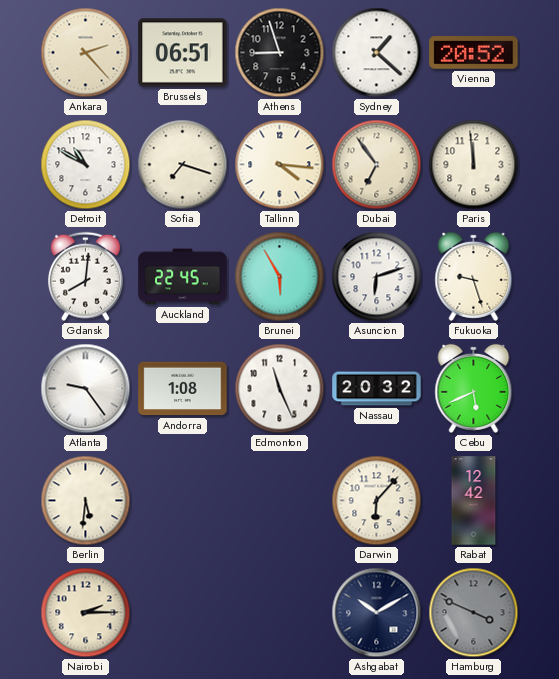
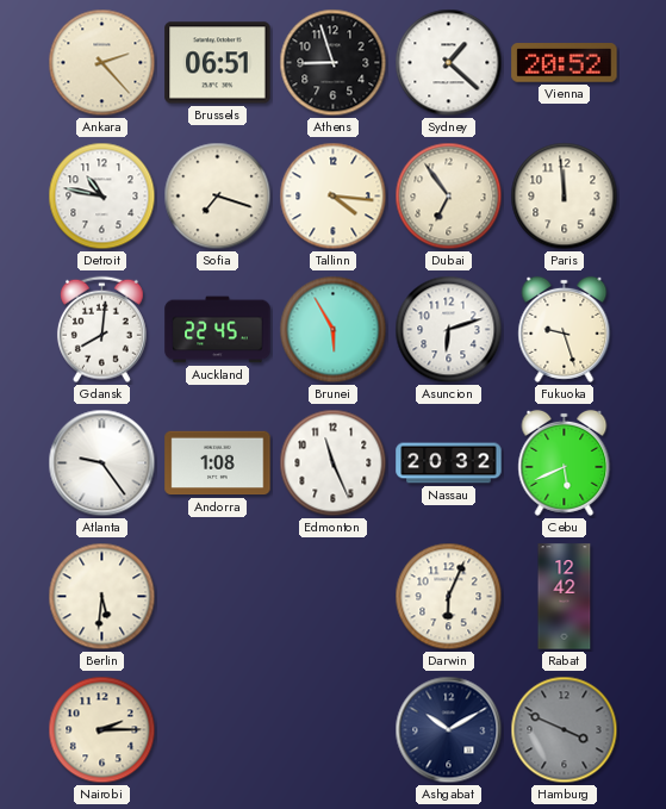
Detroit: 10:50 -> 10:47 (102, 197)
Darwin: 6:07 -> 6:04 (449, 597)
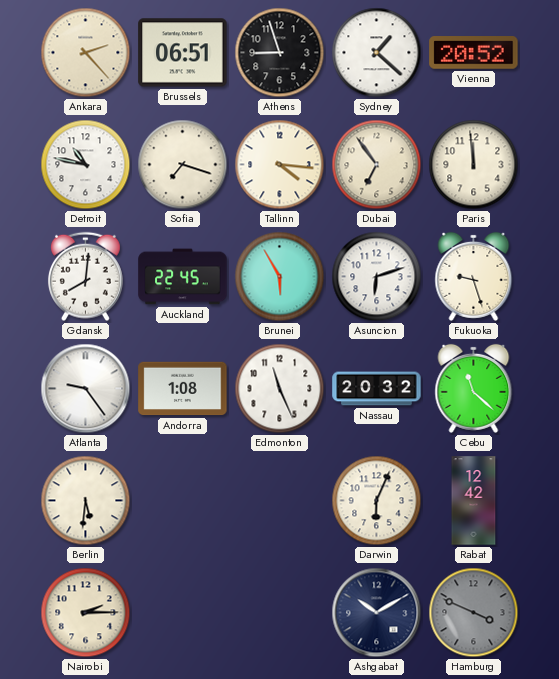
Cebu: 5:41 -> 11:22 (474, 388)
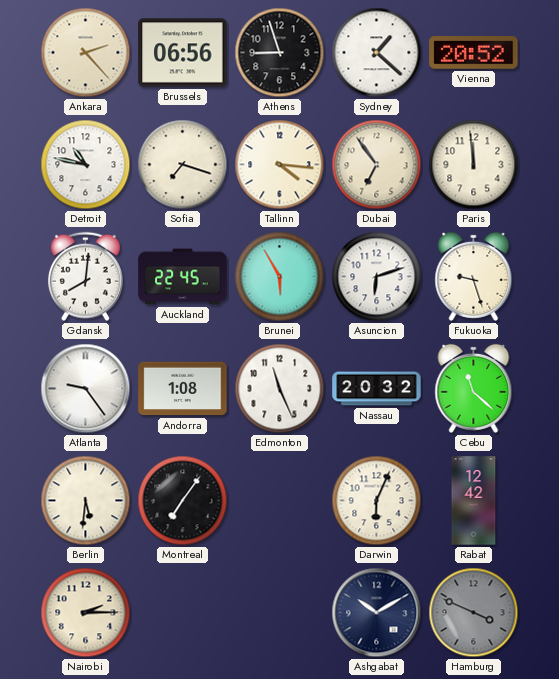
Brussels: 06:51 -> 06:56 (183, 53)
Montreal: none -> 7:06 (183, 501)
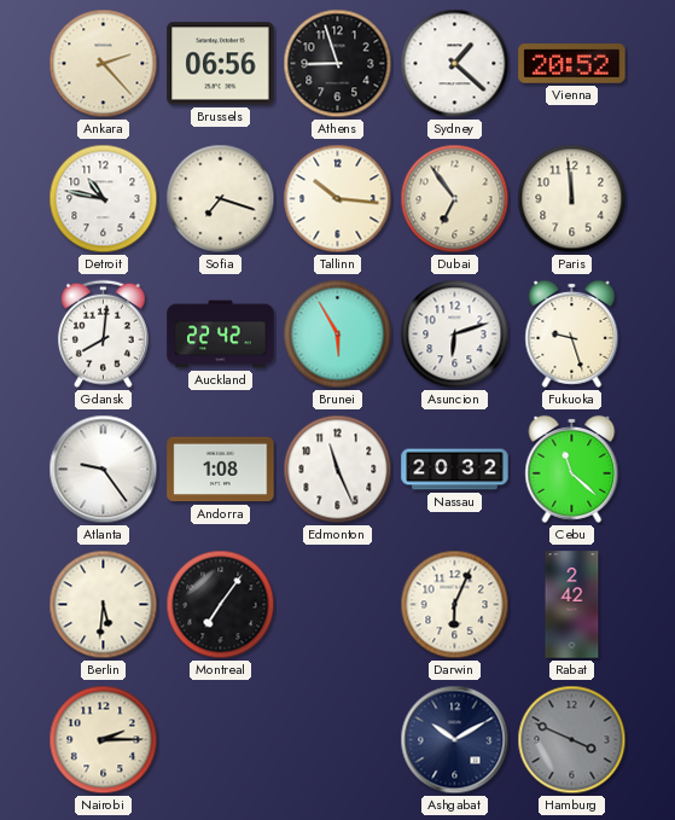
Tallinn: 4:16 -> 10:16 (338, 199)
Auckland: 22:45 -> 22:42 (221, 335)
Rabat: 12:42 -> 2:42 (572, 605)
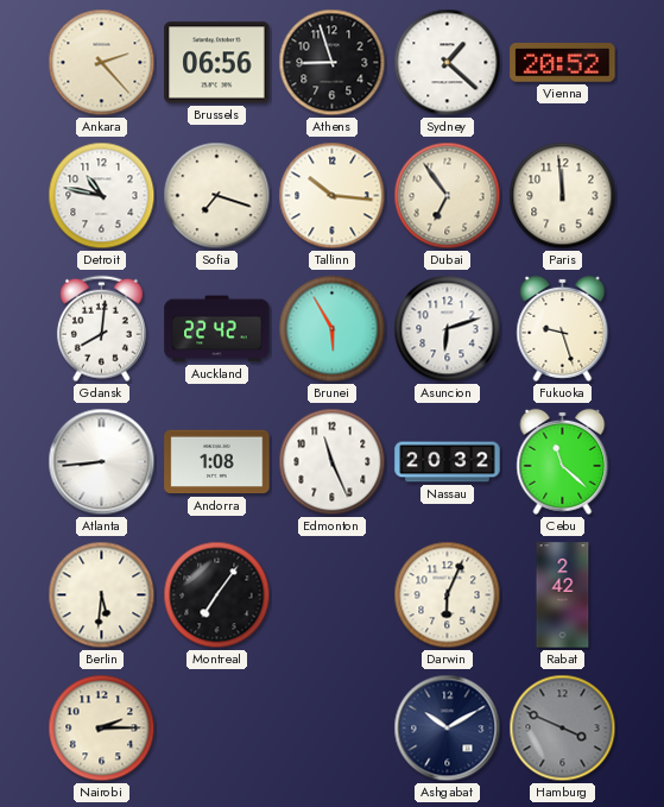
Atlanta: 9:24 -> 8:44 (102, 462)
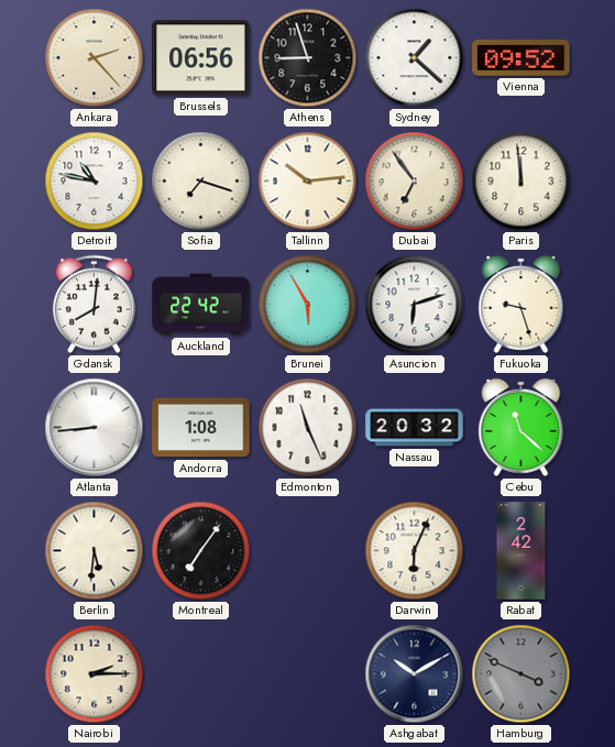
Vienna: 20:52 -> 09:52 (521, 58)
Tallinn: 10:16 -> 10:14 (308, 182)
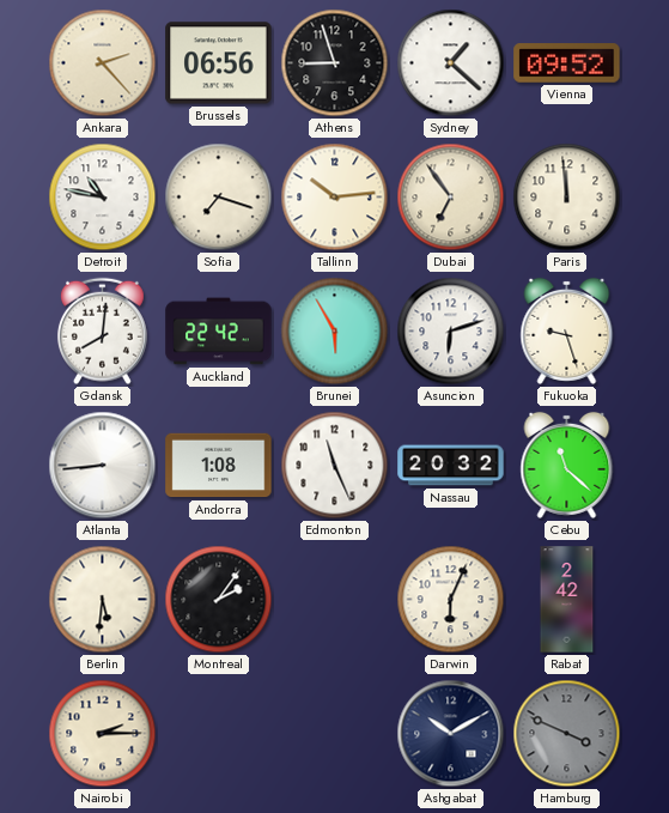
Montreal: 7:06 -> 2:06 (219, 600)
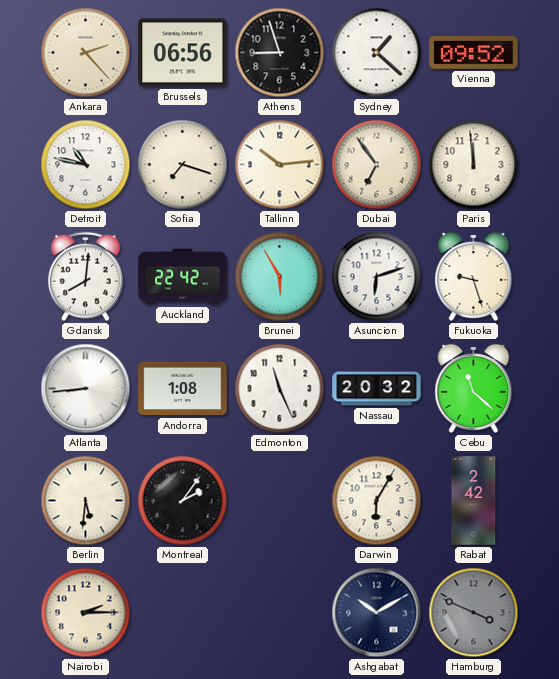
Darwin: 6:04 -> 6:05 (377, 501)
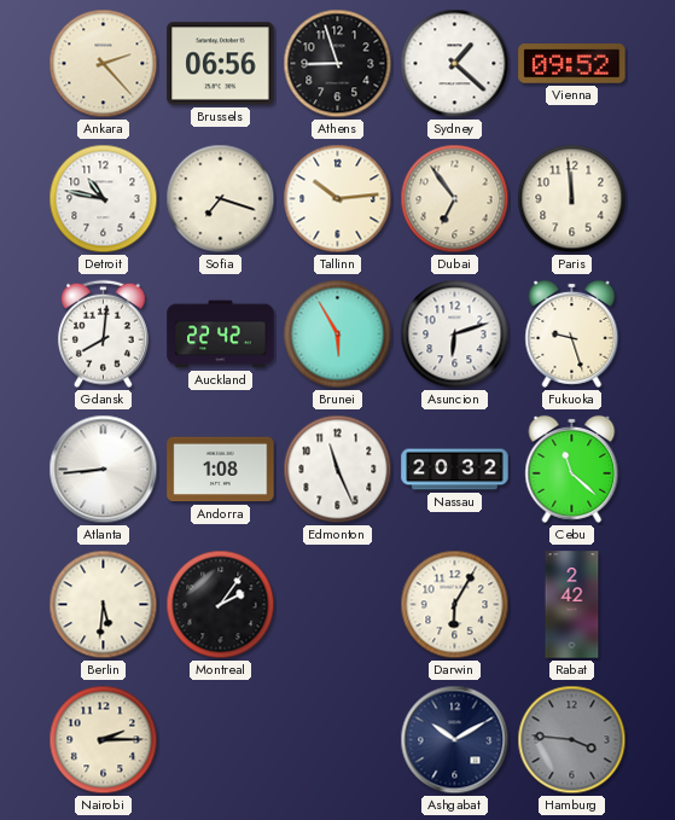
Hamburg: 3:49 -> 3:46 (572, 740)
